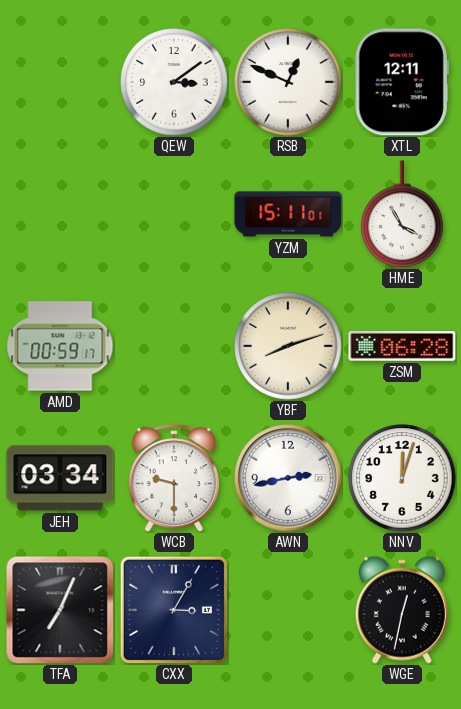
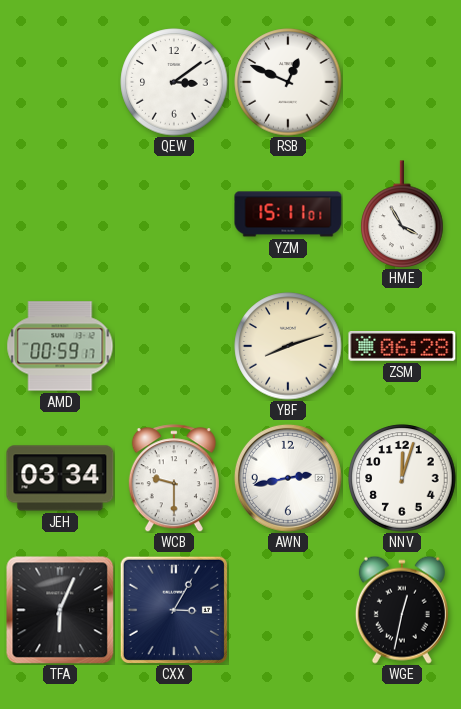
XTL: 12:11 -> none (402, 82)
TFA: 7:04 -> 6:04 (60, 610)
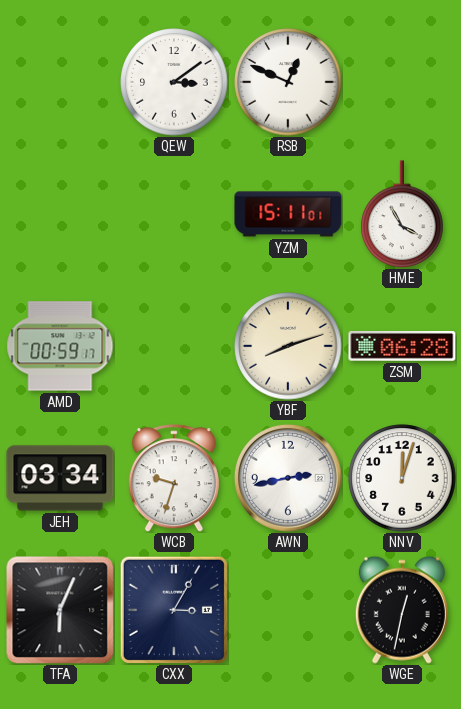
WCB: 9:30 -> 9:33 (174, 478)
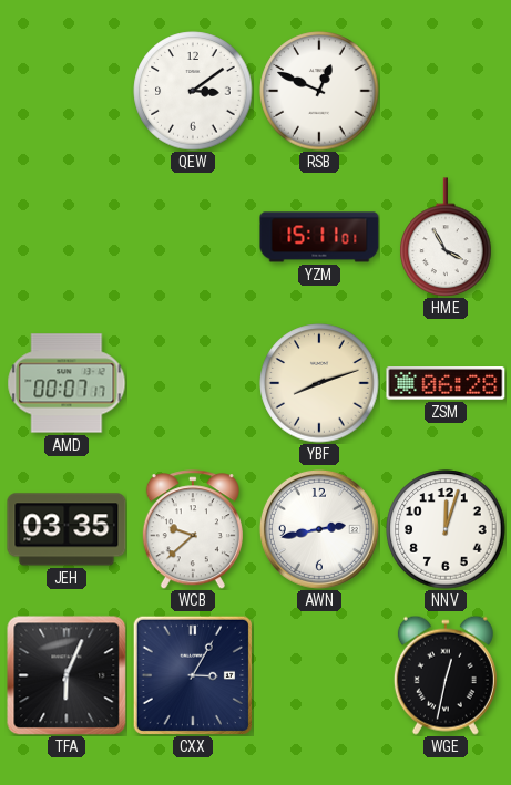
AMD: 00:59 -> 00:07 (67, 383)
JEH: 03:34 -> 03:35 (67, 529)
WCB: 9:33 -> 9:38 (193, 529)
